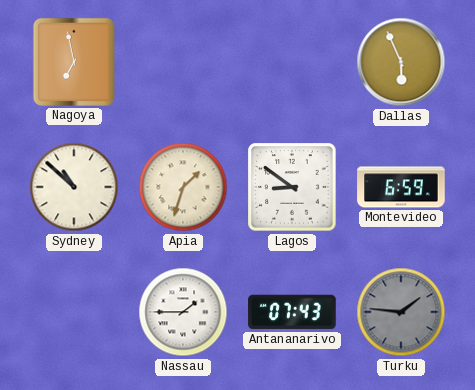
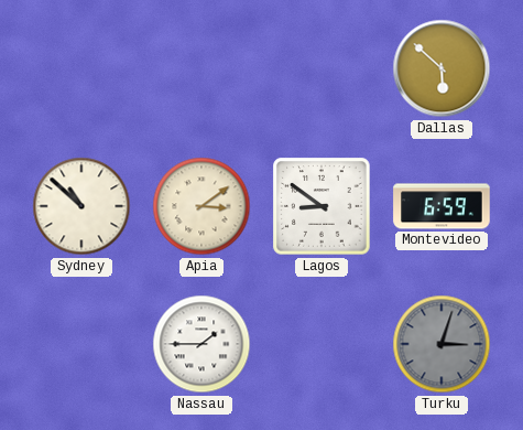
Nagoya: 6:58 -> none (74, 62)
Dallas: 5:56 -> 5:52 (442, 68)
Apia: 1:33 -> 3:09 (201, 206)
Antananarivo: 07:43 -> none (292, 312)
Turku: 1:46 -> 3:03 (442, 344)
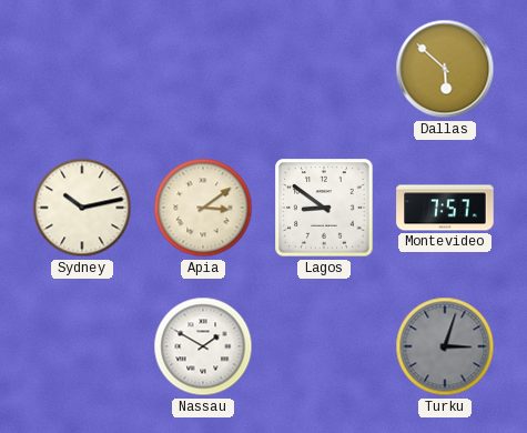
Sydney: 10:52 -> 10:13 (82, 208)
Montevideo: 6:59 -> 7:57 (445, 208)
Nassau: 1:45 -> 1:50 (203, 346)
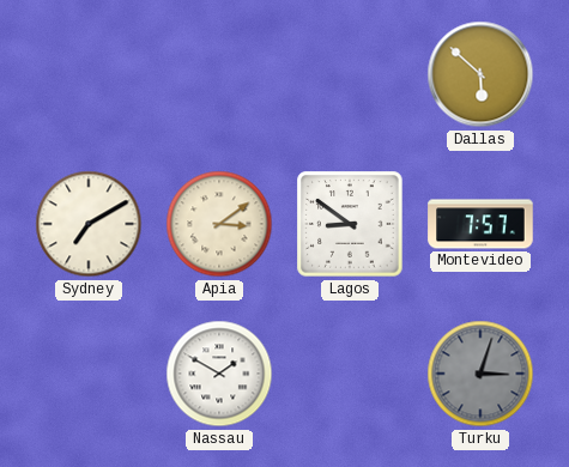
Sydney: 10:13 -> 7:10 (89, 224)
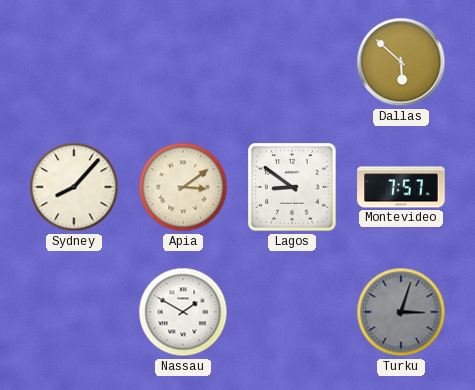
Sydney: 7:10 -> 8:07 (74, 187)
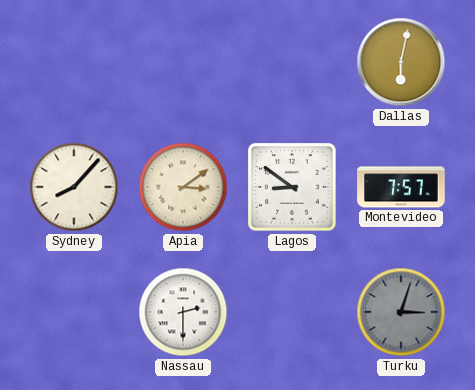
Dallas: 5:52 -> 6:02 (401, 62)
Nassau: 1:50 -> 2:30 (183, 312)
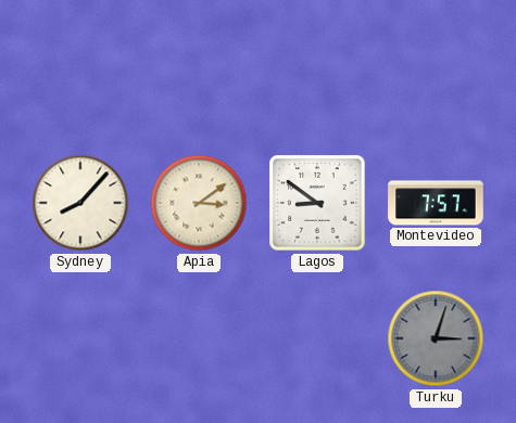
Dallas: 6:02 -> none (401, 62)
Nassau: 2:30 -> none (183, 312)
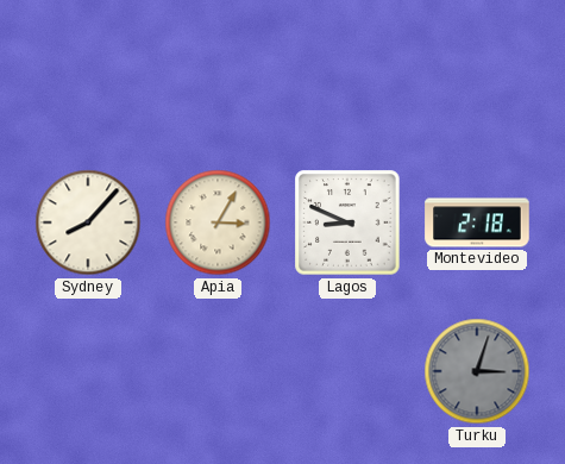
Apia: 3:09 -> 3:05 (218, 222)
Lagos: 8:51 -> 8:49 (347, 222)
Montevideo: 7:57 -> 2:18 (477, 222)
